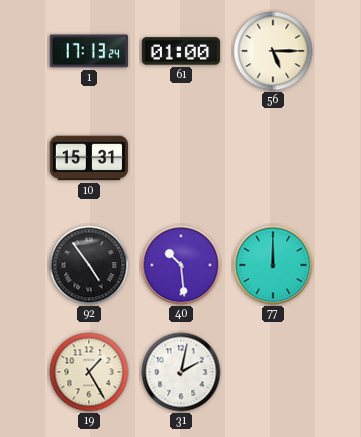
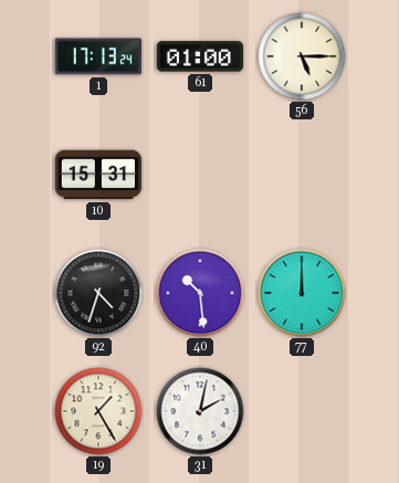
92: 4:54 -> 4:33 (98, 293)
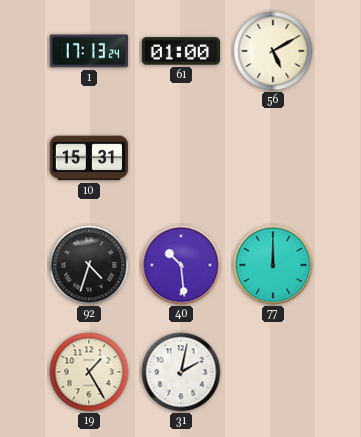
56: 5:15 -> 5:10 (273, 51)
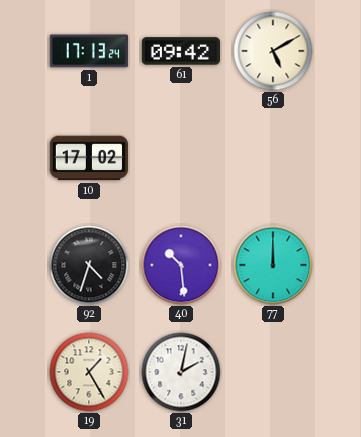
61: 01:00 -> 09:42 (180, 51)
10: 15:31 -> 17:02 (89, 158)
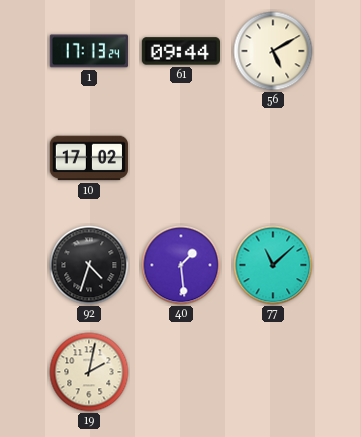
61: 09:42 -> 09:44 (180, 51)
40: 10:29 -> 1:29 (181, 265)
77: 12:00 -> 11:08 (273, 265)
19: 1:25 -> 2:02 (89, 372)
31: 2:02 -> none (181, 372)
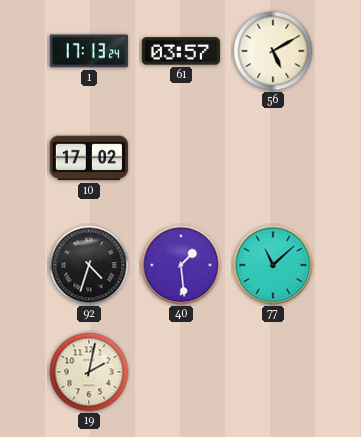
61: 09:44 -> 03:57 (180, 51)
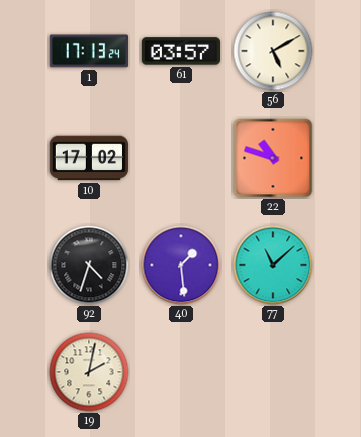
22: none -> 10:48 (273, 158)
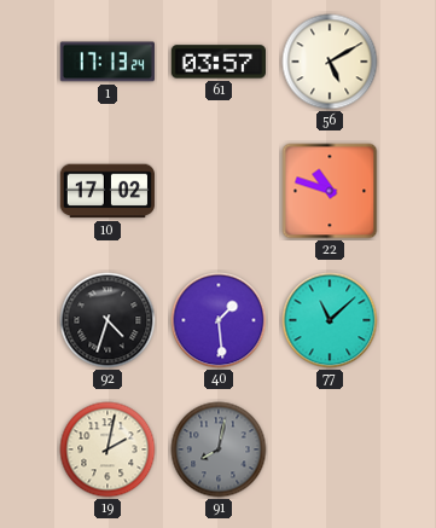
91: none -> 8:02 (219, 449)
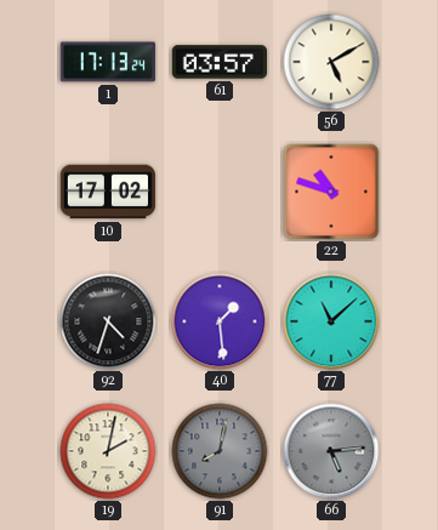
66: none -> 5:14 (331, 451)
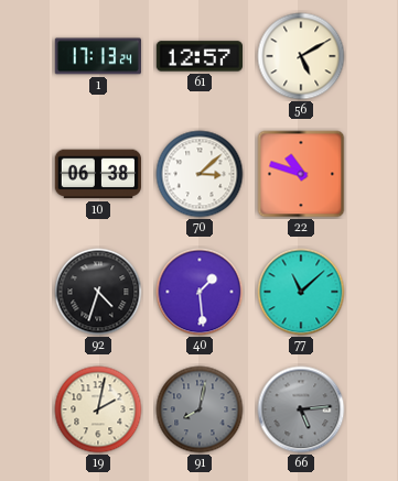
61: 03:57 -> 12:57 (198, 56)
10: 17:02 -> 06:38 (98, 174)
70: none -> 3:08 (200, 174)
